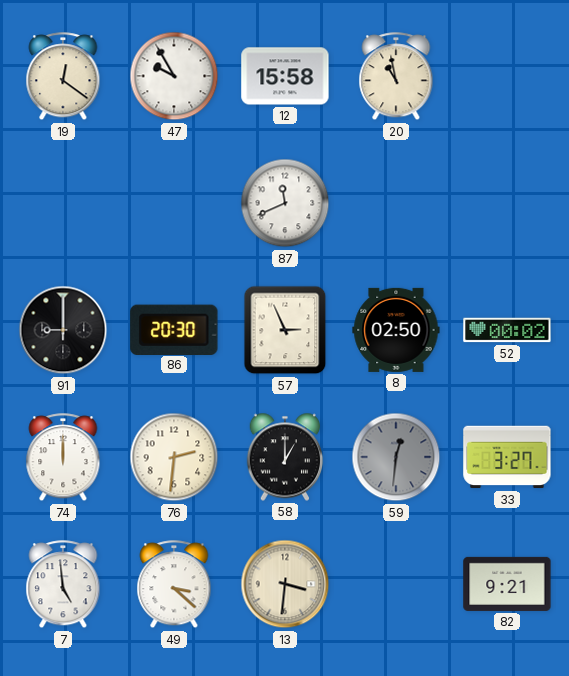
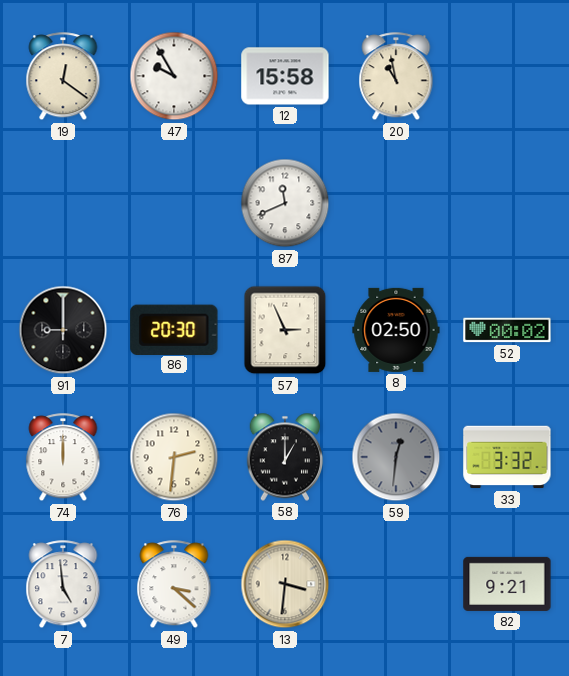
33: 3:27 -> 3:32 (507, 457)
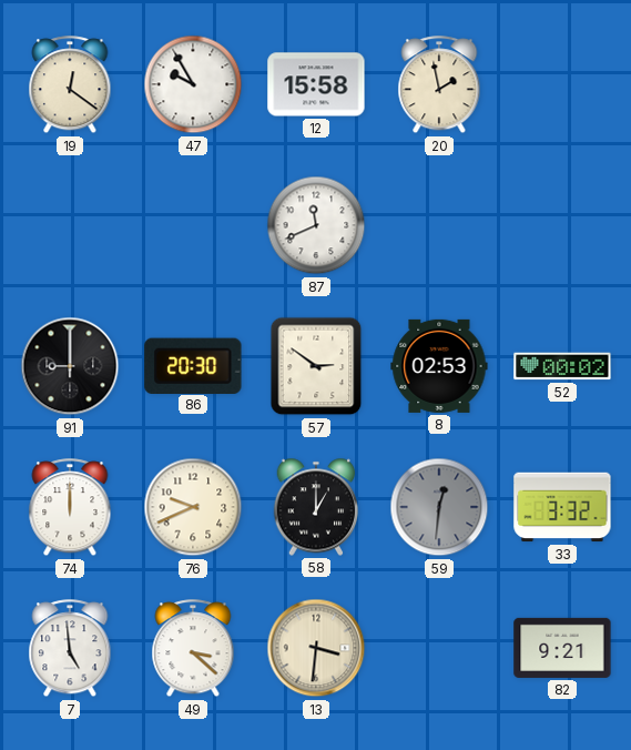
20: 10:58 -> 1:58 (439, 85)
57: 2:56 -> 2:51 (316, 366)
8: 02:50 -> 02:53 (439, 366)
76: 2:31 -> 9:41 (193, 507)
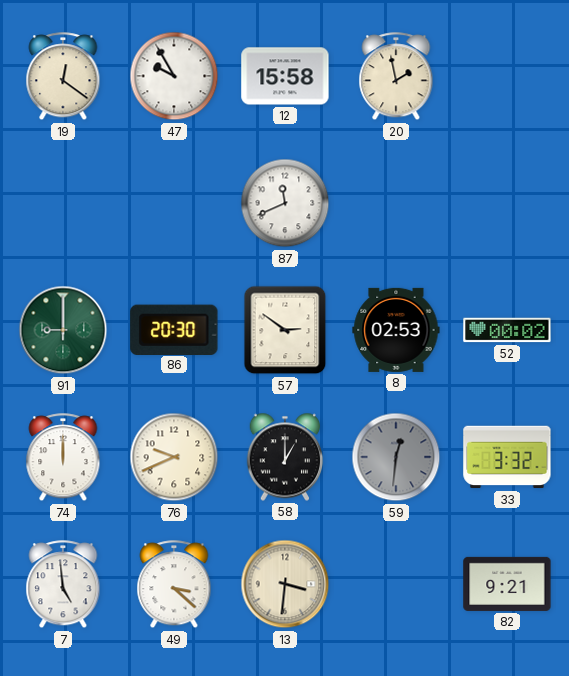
91 dial: black -> green (63, 330)
